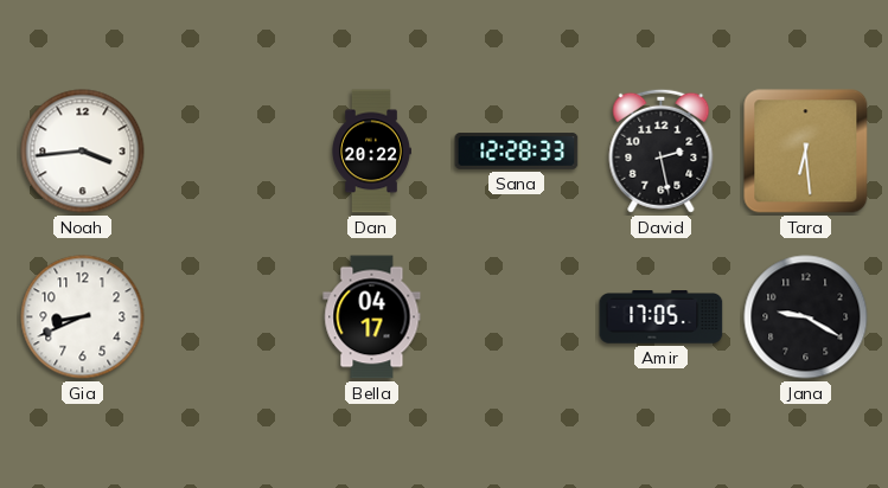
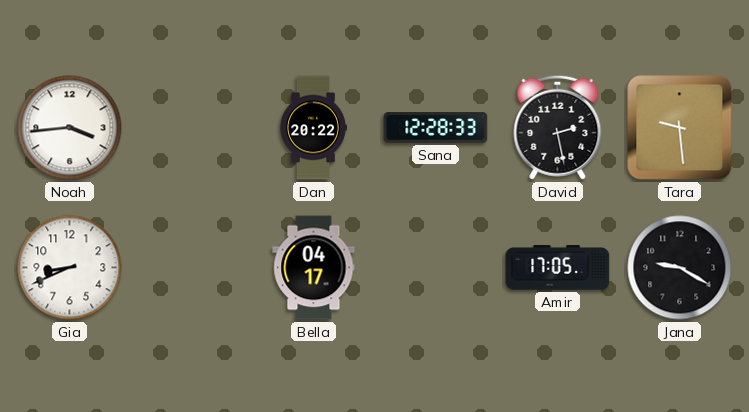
Tara: 6:29 -> 9:29 (680, 128)
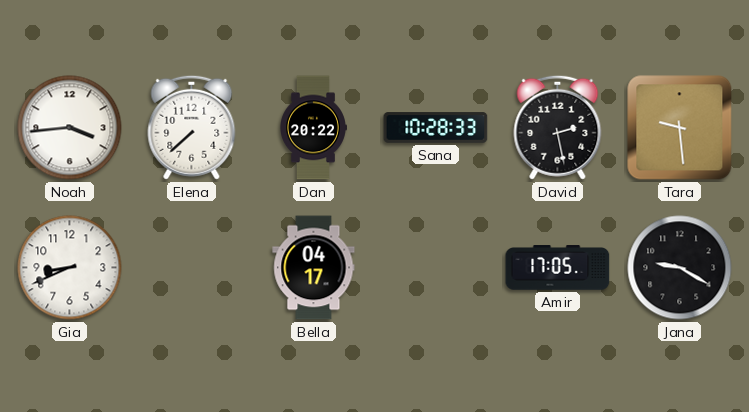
Elena: none -> 7:38 (192, 127)
Sana: 12:28 -> 10:28 (436, 128)
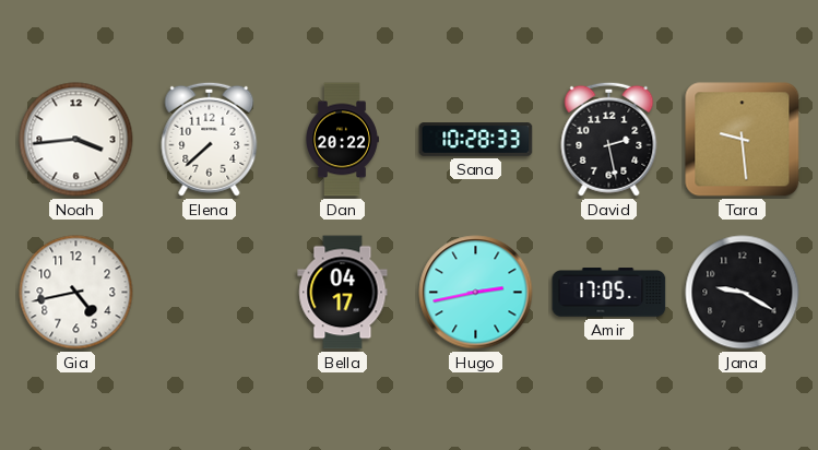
Gia: 8:41 -> 4:43 (76, 293)
Hugo: none -> 2:43 (476, 293)
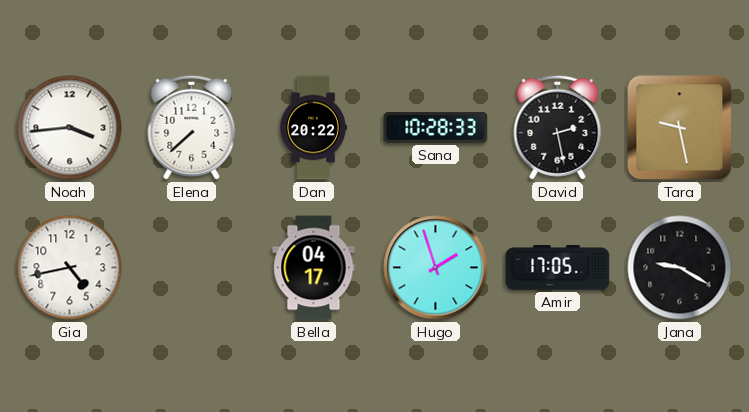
Tara: 9:29 -> 9:28 (680, 128)
Hugo: 2:43 -> 1:57 (436, 268)
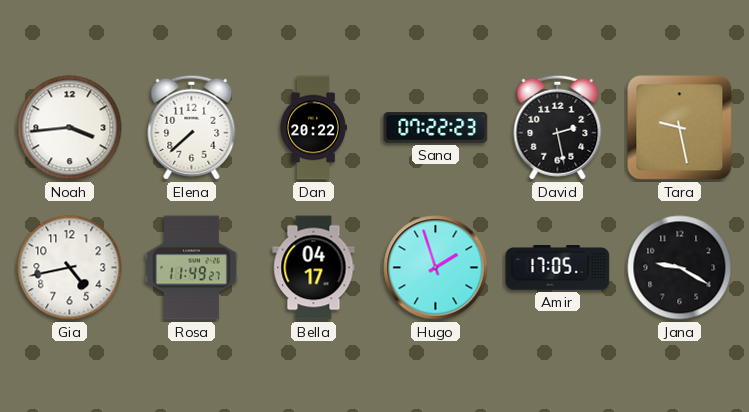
Sana: 10:28 -> 07:22 (436, 128)
Rosa: none -> 11:49 (192, 268)
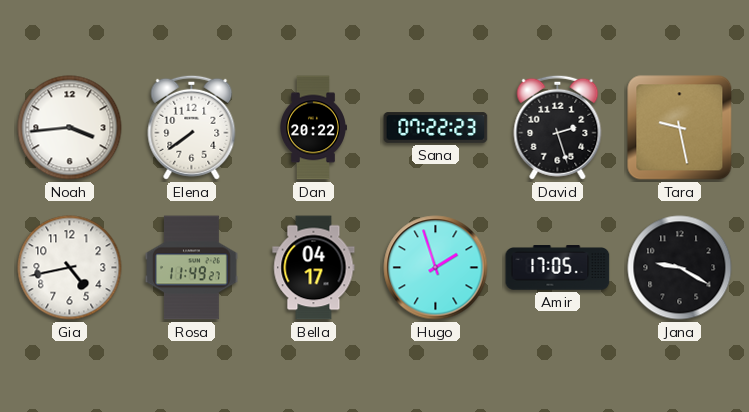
Elena: 7:38 -> 7:39 (192, 127)
David: 2:28 -> 2:27 (558, 127)
